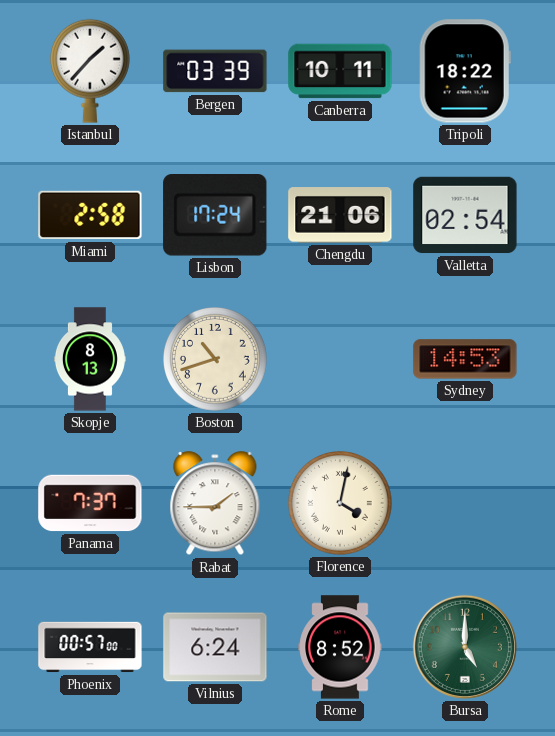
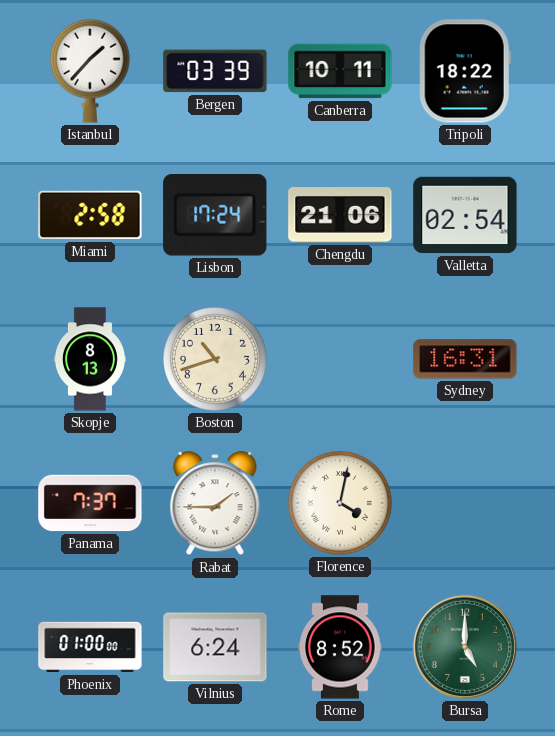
Sydney: 14:53 -> 16:31 (465, 359)
Phoenix: 00:57 -> 01:00 (90, 647)
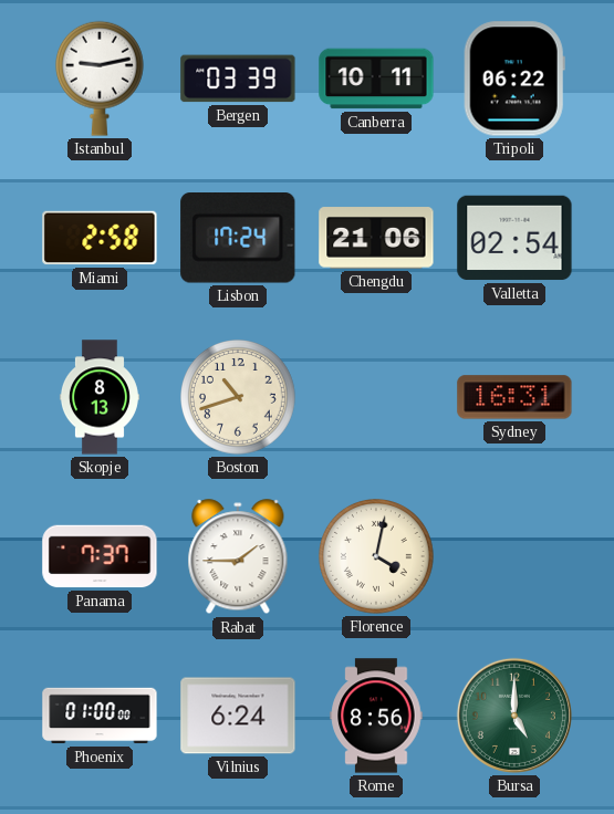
Istanbul: 1:37 -> 9:13 (100, 79)
Tripoli: 18:22 -> 06:22 (514, 79)
Rome: 8:52 -> 8:56 (376, 716)
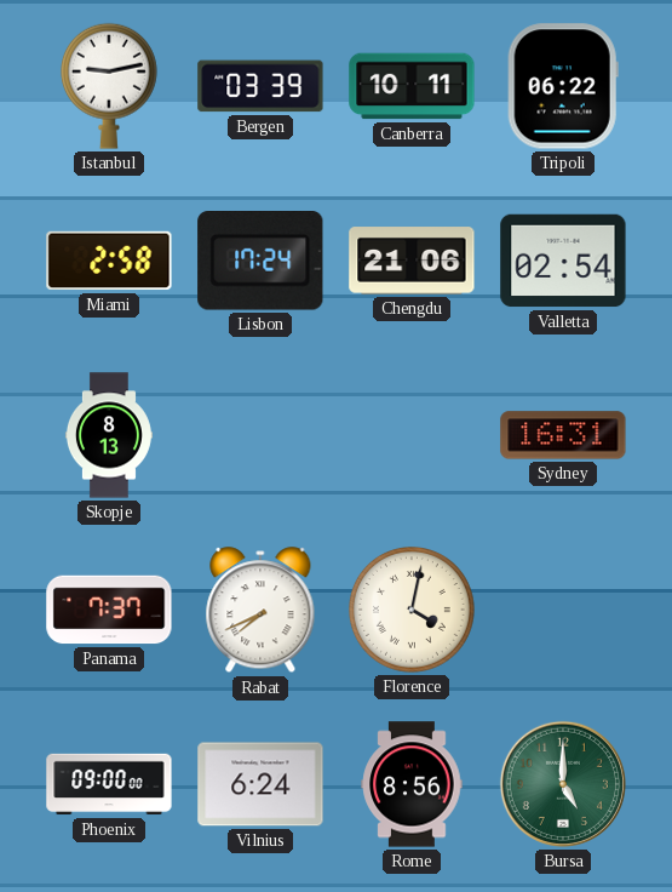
Boston: 10:42 -> none (239, 398)
Rabat: 1:45 -> 7:41 (260, 611)
Phoenix: 01:00 -> 09:00 (109, 784)
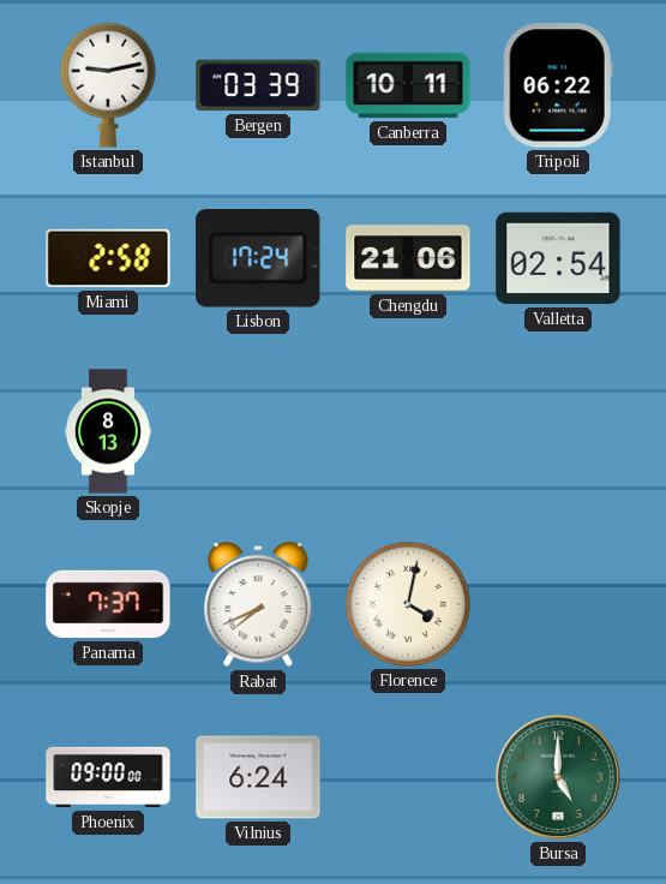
Sydney: 16:31 -> none (563, 435)
Rome: 8:56 -> none (412, 784)
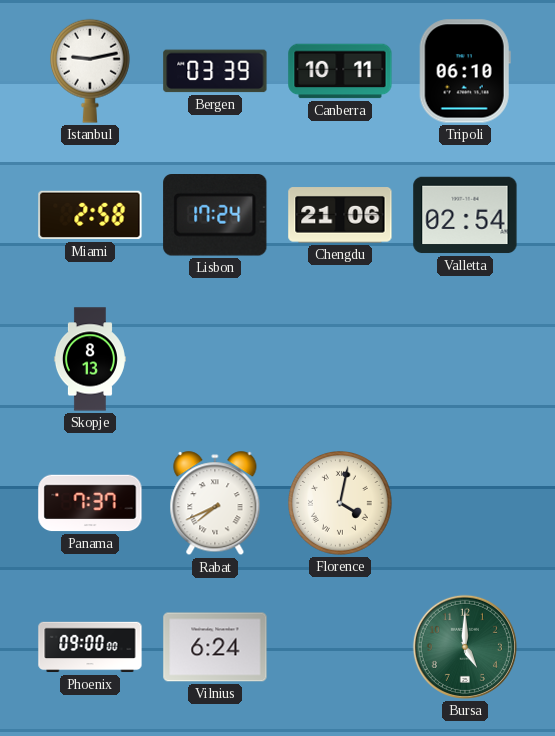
Tripoli: 06:22 -> 06:10 (465, 71)
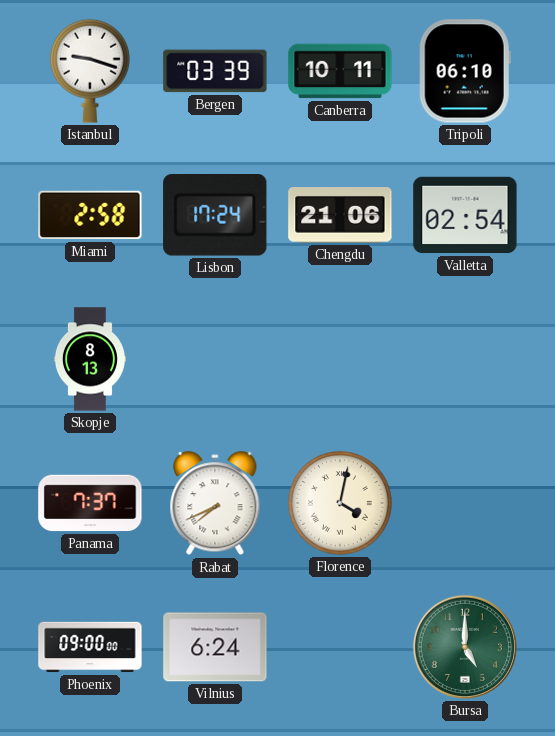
Istanbul: 9:13 -> 9:18 (90, 71)
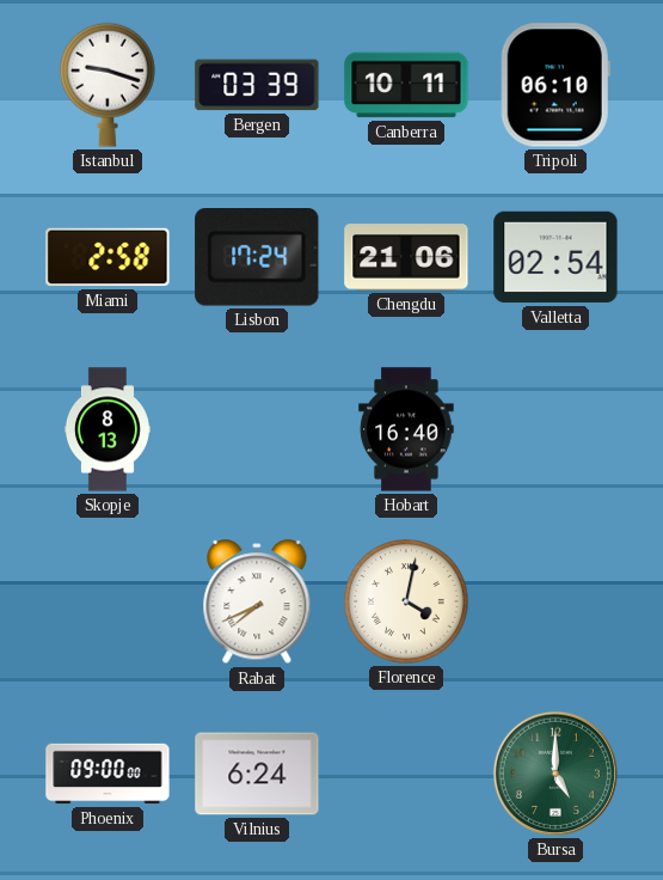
Hobart: none -> 16:40 (406, 429)
Panama: 7:37 -> none (90, 503)
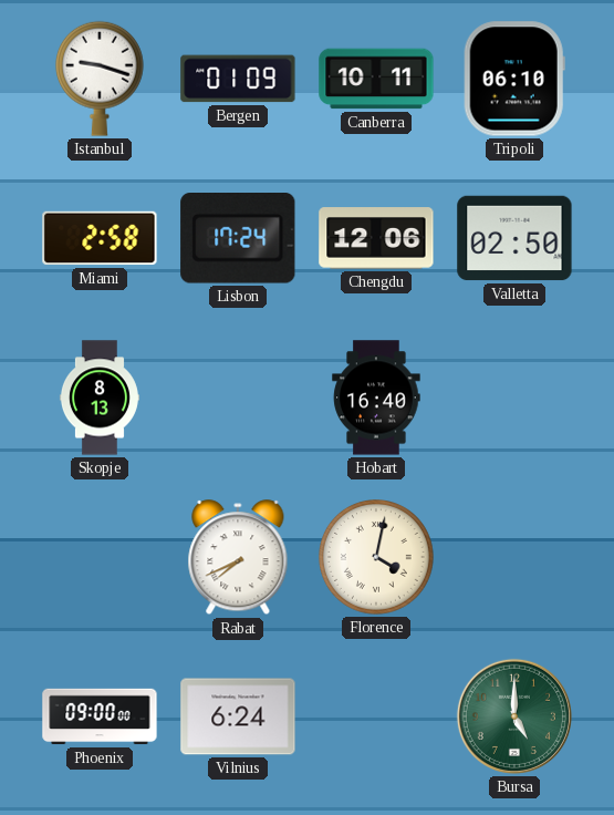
Bergen: 03:39 -> 01:09 (238, 79)
Chengdu: 21:06 -> 12:06 (376, 238)
Valletta: 02:54 -> 02:50 (514, 238)
